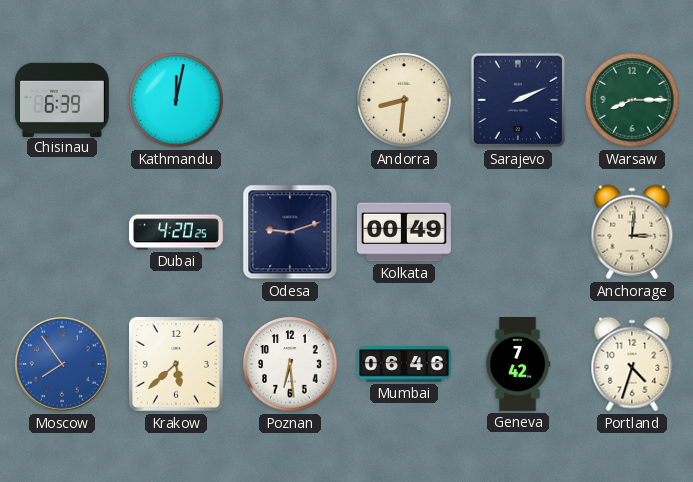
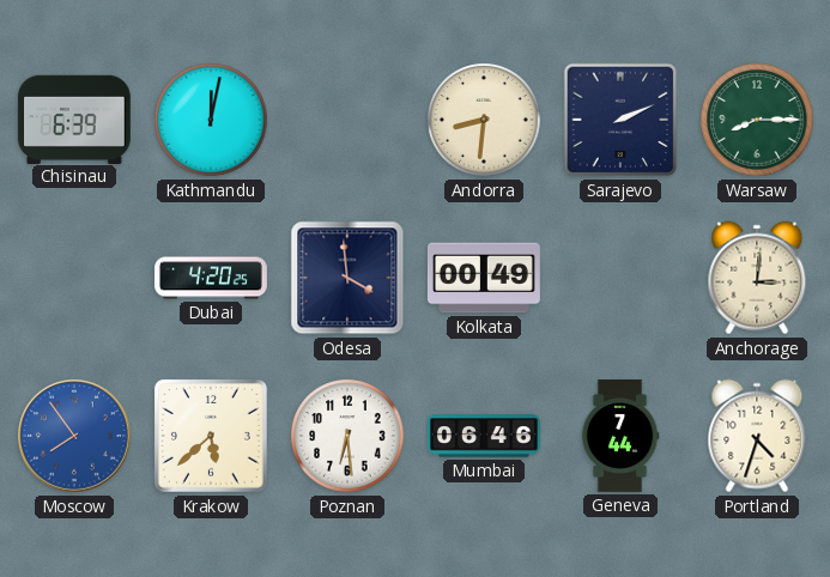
Odesa: 9:12 -> 3:59 (347, 278)
Geneva: 7:42 -> 7:44 (620, 437)
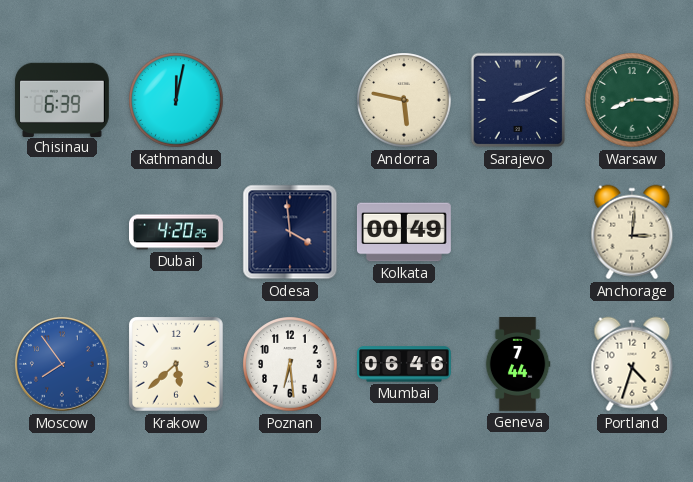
Andorra: 8:31 -> 5:47 (404, 100)
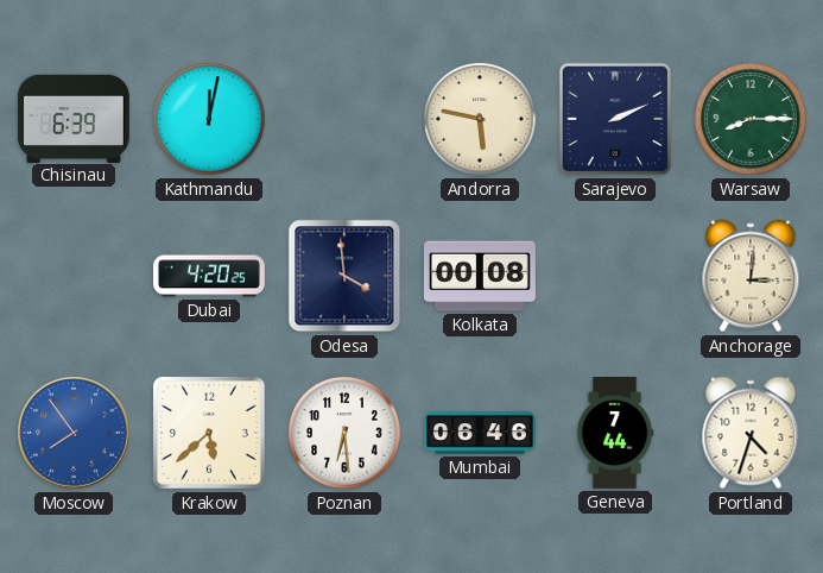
Kolkata: 00:49 -> 00:08 (480, 276)
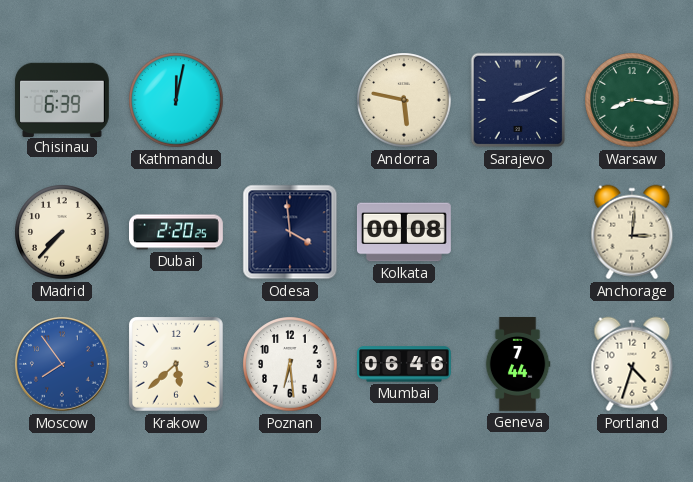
Warsaw: 8:15 -> 8:16 (632, 100)
Madrid: none -> 7:37 (62, 232)
Dubai: 4:20 -> 2:20 (177, 232)
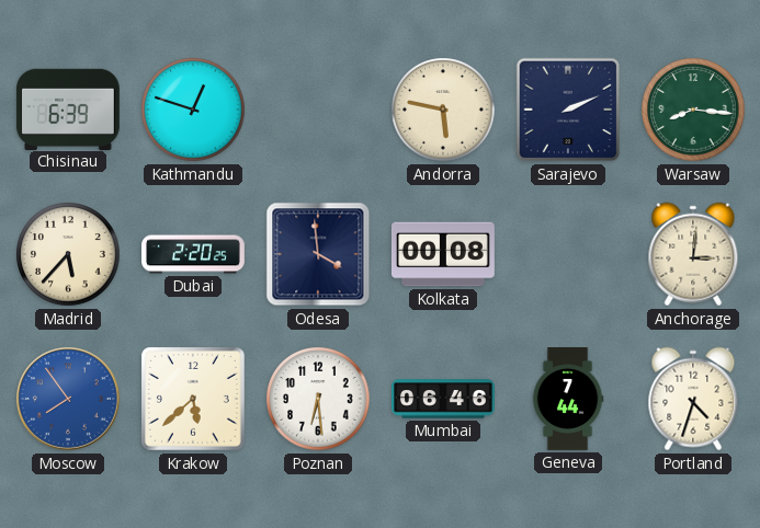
Kathmandu: 12:02 -> 12:48 (193, 110)
Madrid: 7:37 -> 5:37 (68, 254)
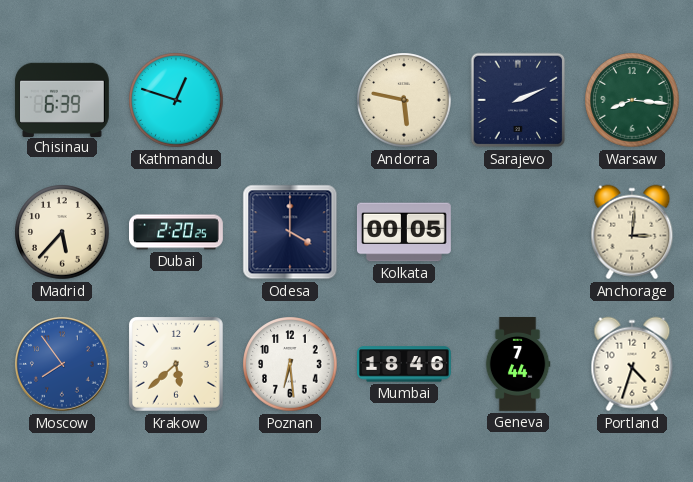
Odesa: 3:59 -> 4:00 (290, 232)
Kolkata: 00:08 -> 00:05 (404, 232)
Mumbai: 06:46 -> 18:46 (405, 364)
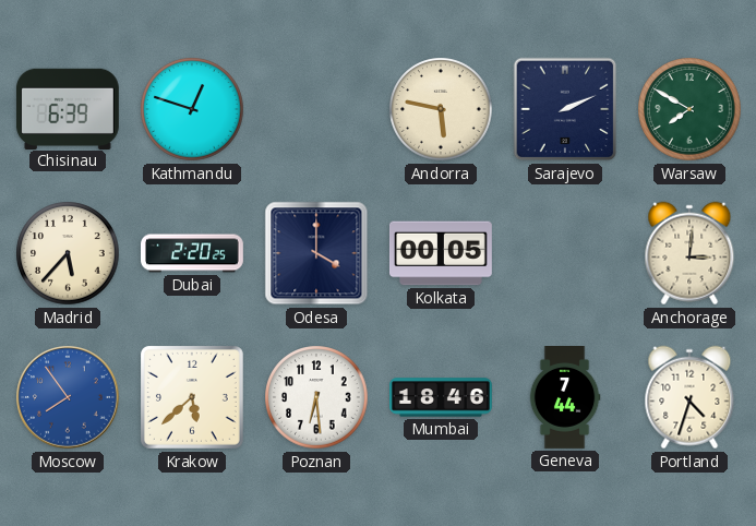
Warsaw: 8:16 -> 7:50 (689, 109)
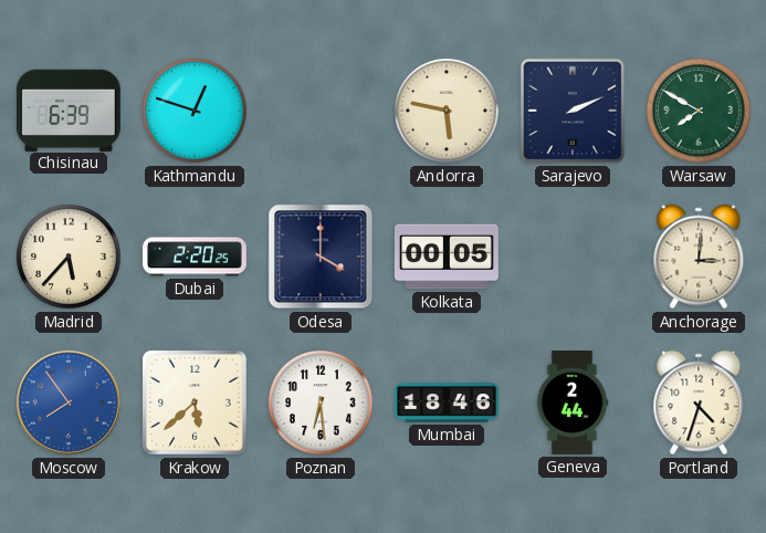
Geneva: 7:44 -> 2:44 (573, 404)
